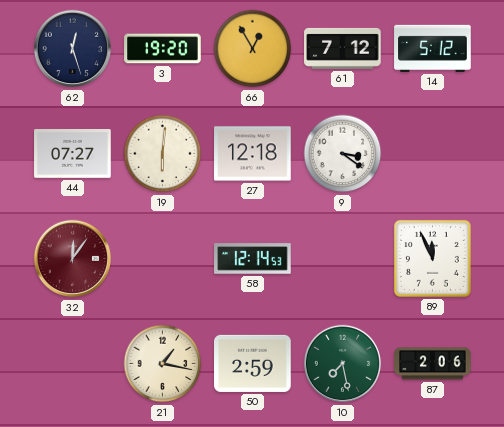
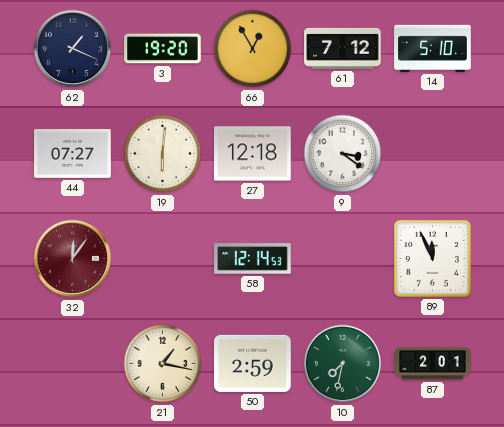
62: 12:27 -> 1:19 (73, 49)
14: 5:12 -> 5:10 (433, 48)
10: 7:28 -> 7:32 (343, 364)
87: 2:06 -> 2:01 (433, 364)
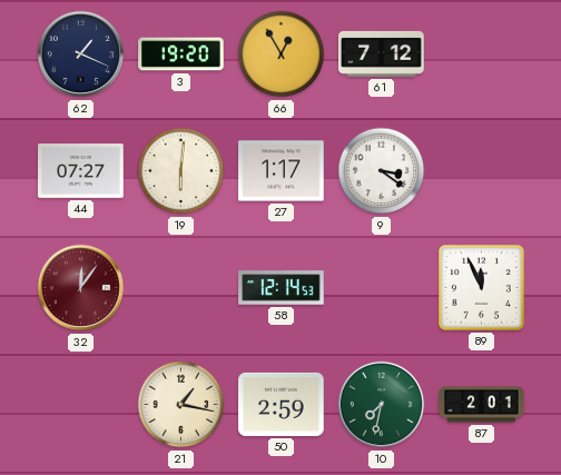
14: 5:10 -> none (433, 48)
27: 12:18 -> 1:17 (282, 171)
